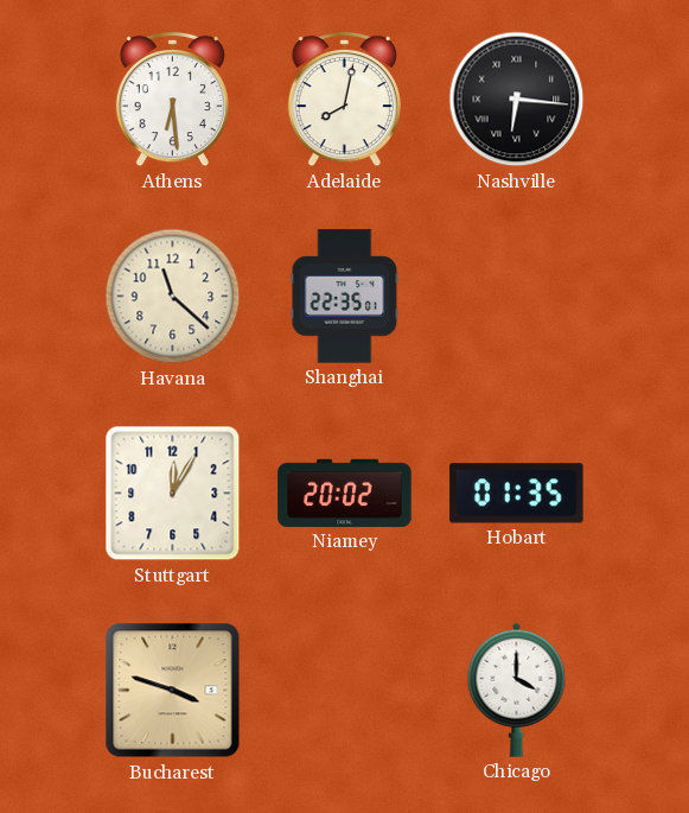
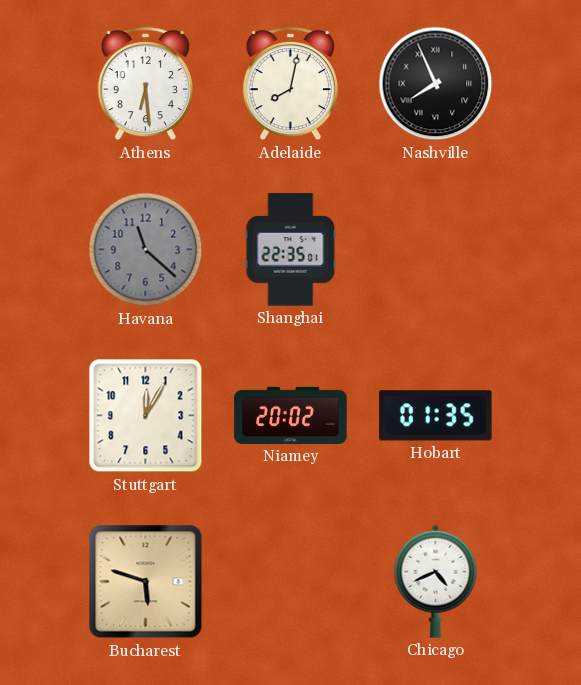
Nashville: 6:16 -> 7:56 (436, 84)
Havana dial: cream -> grey (146, 250)
Bucharest: 3:48 -> 5:48 (146, 582)
Chicago: 4:00 -> 4:41 (436, 581)
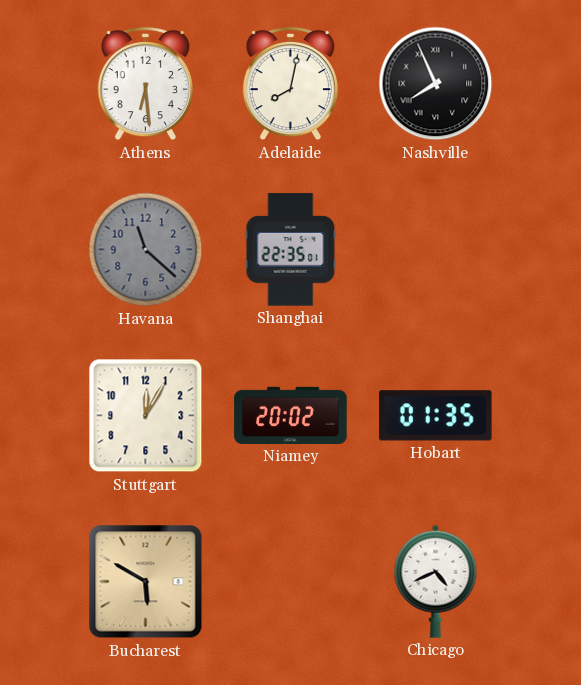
Bucharest: 5:48 -> 5:50 (146, 582)
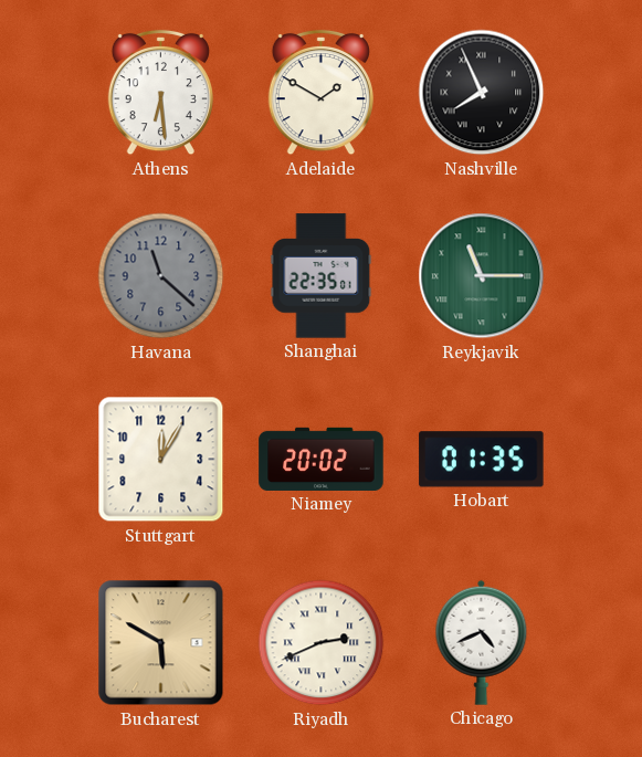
Adelaide: 8:02 -> 1:50 (320, 93)
Reykjavik: none -> 11:15 (482, 276)
Riyadh: none -> 2:41 (322, 643)
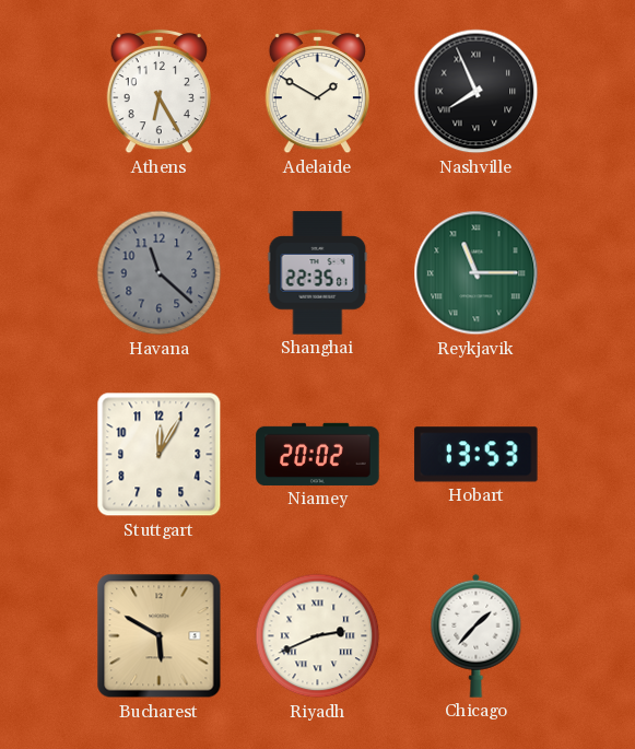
Athens: 6:29 -> 6:25 (158, 92)
Hobart: 01:35 -> 13:53 (477, 455)
Chicago: 4:41 -> 1:37 (477, 635)
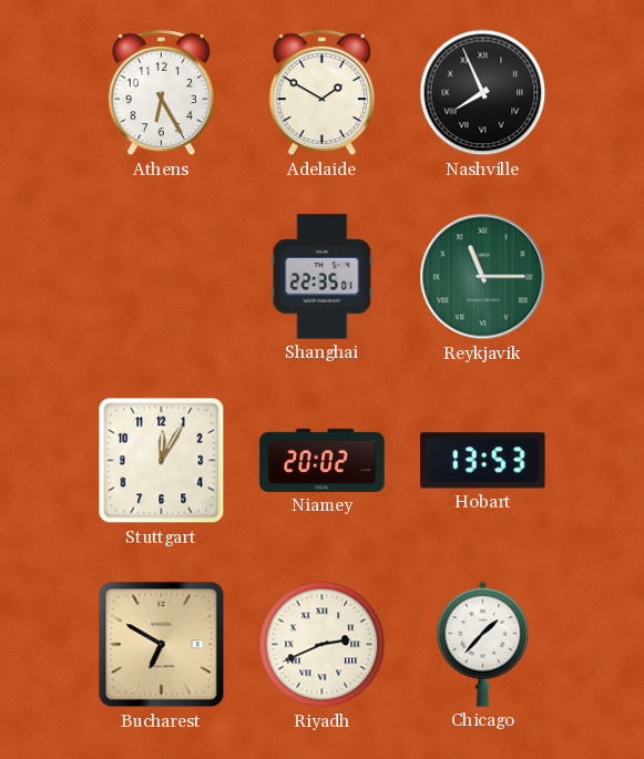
Havana: 11:22 -> none (160, 273)
Bucharest: 5:50 -> 6:50 (162, 645)
